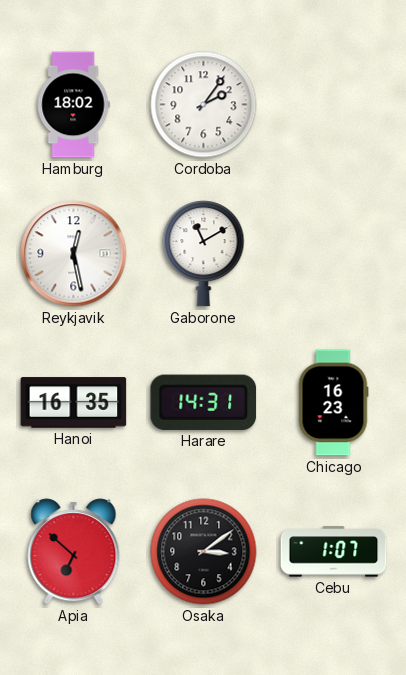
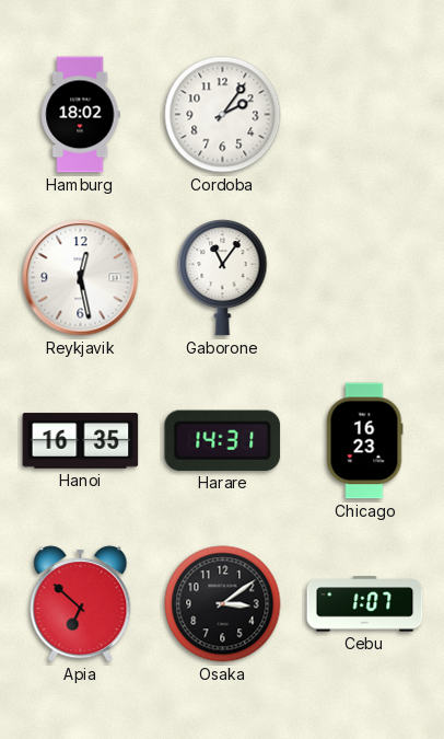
Gaborone: 11:10 -> 11:06 (223, 278)
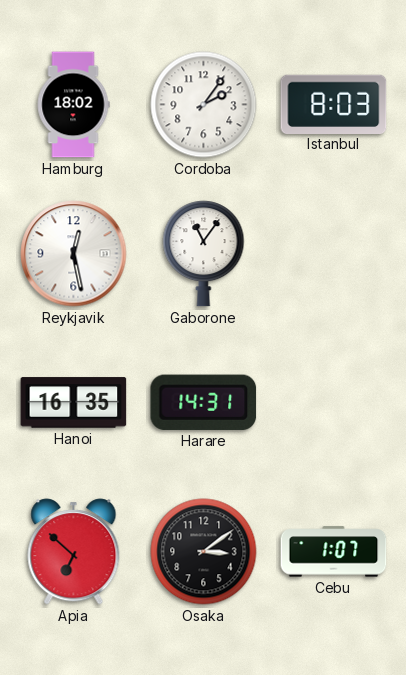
Istanbul: none -> 8:03 (334, 104)
Chicago: 16:23 -> none (364, 441)
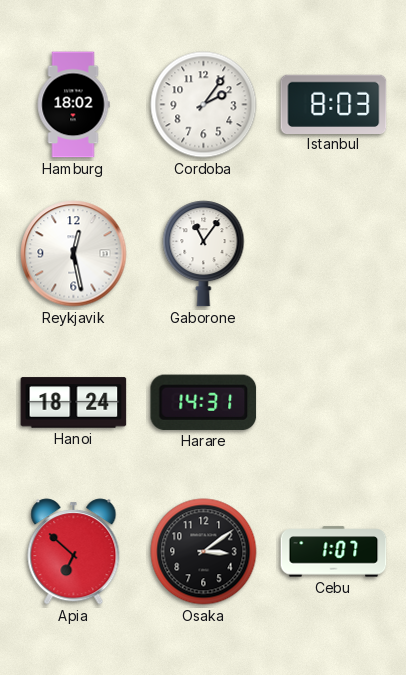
Hanoi: 16:35 -> 18:24 (74, 403)
